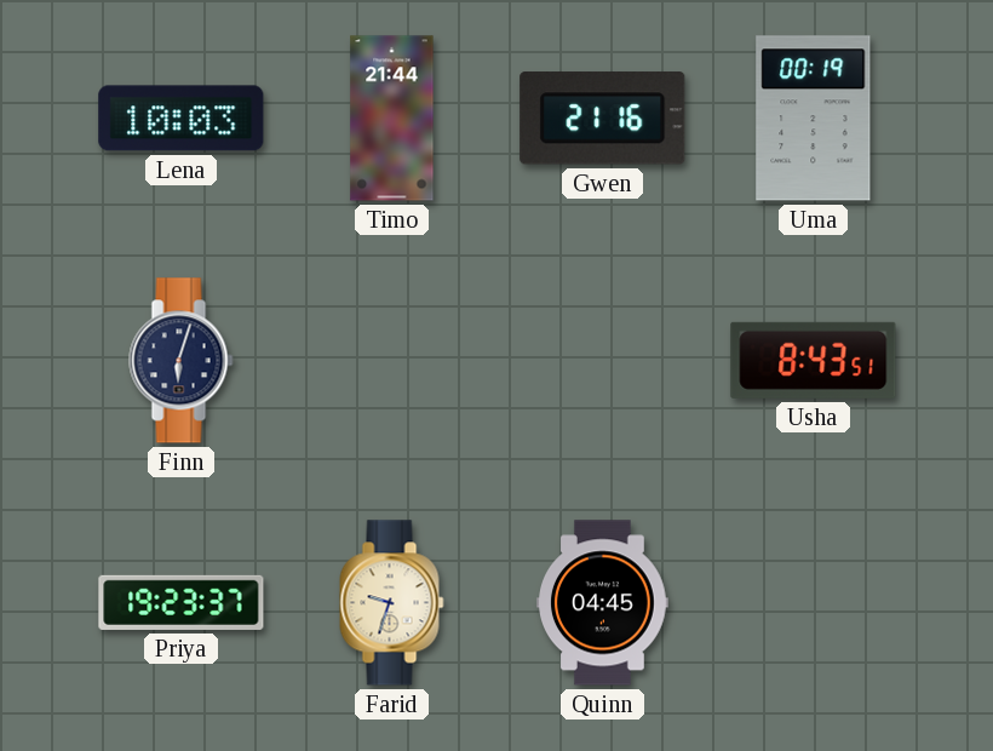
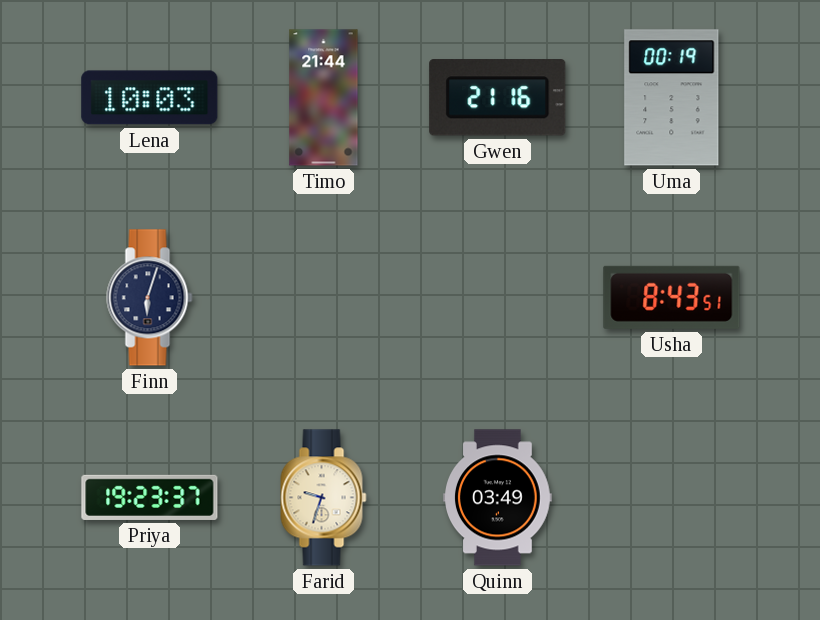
Quinn: 04:45 -> 03:49 (498, 498)
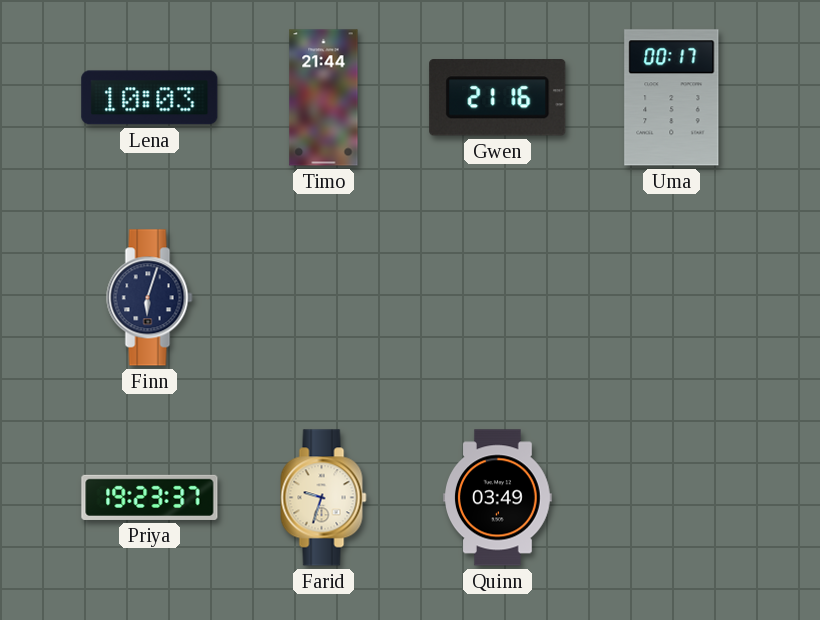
Uma: 00:19 -> 00:17 (672, 98)
Usha: 8:43 -> none (672, 297)
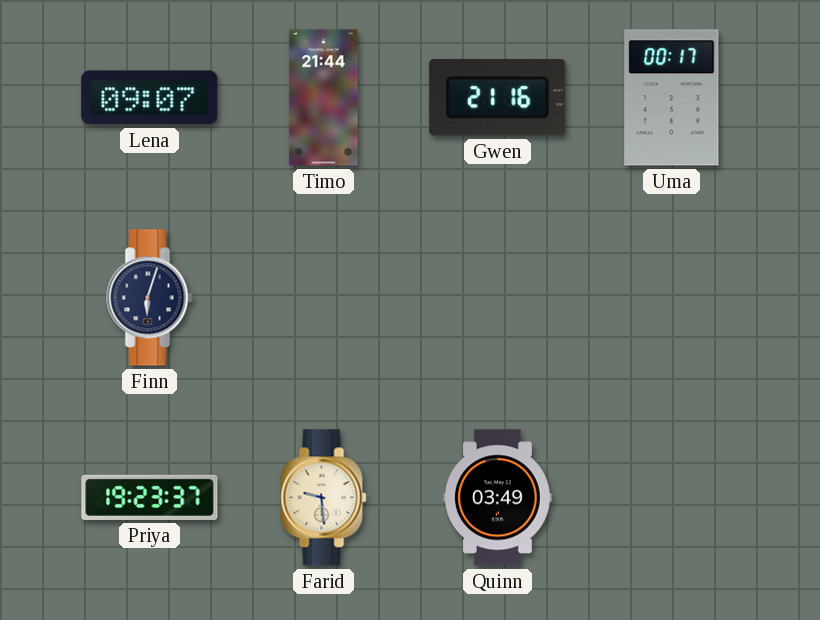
Lena: 10:03 -> 09:07 (150, 98)
Farid: 9:33 -> 9:29 (324, 498)
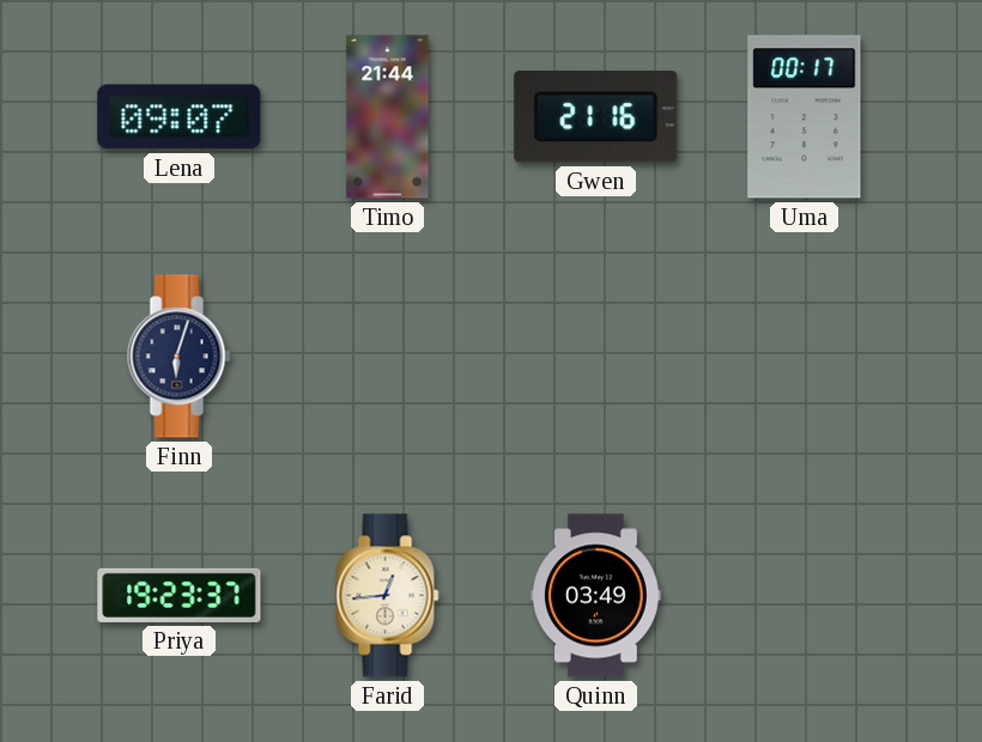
Farid: 9:29 -> 12:44 (388, 596)
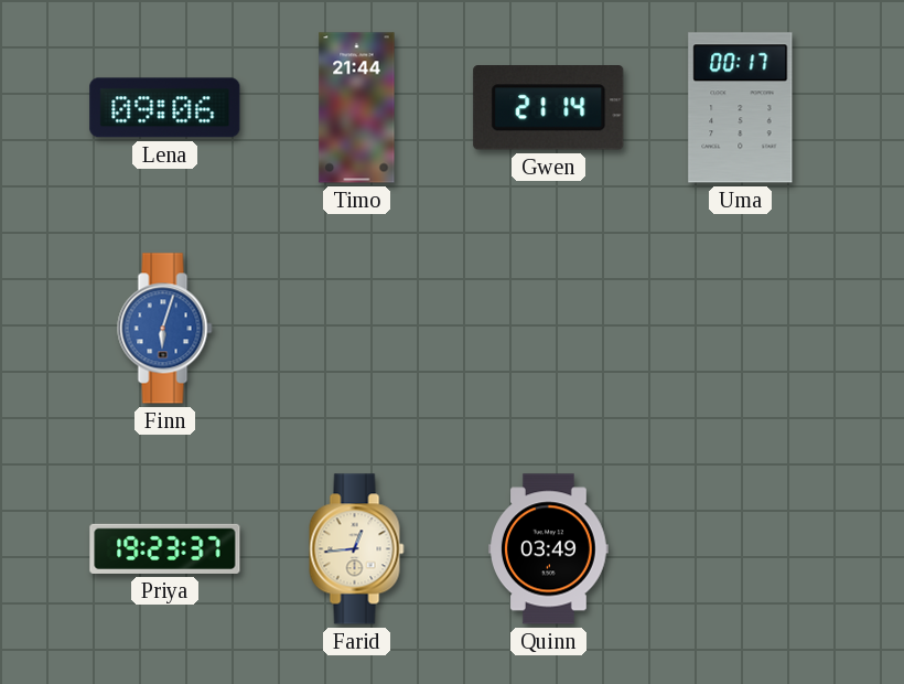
Lena: 09:07 -> 09:06 (165, 108)
Gwen: 21:16 -> 21:14 (549, 108)
Finn dial: navy -> blue (165, 329)
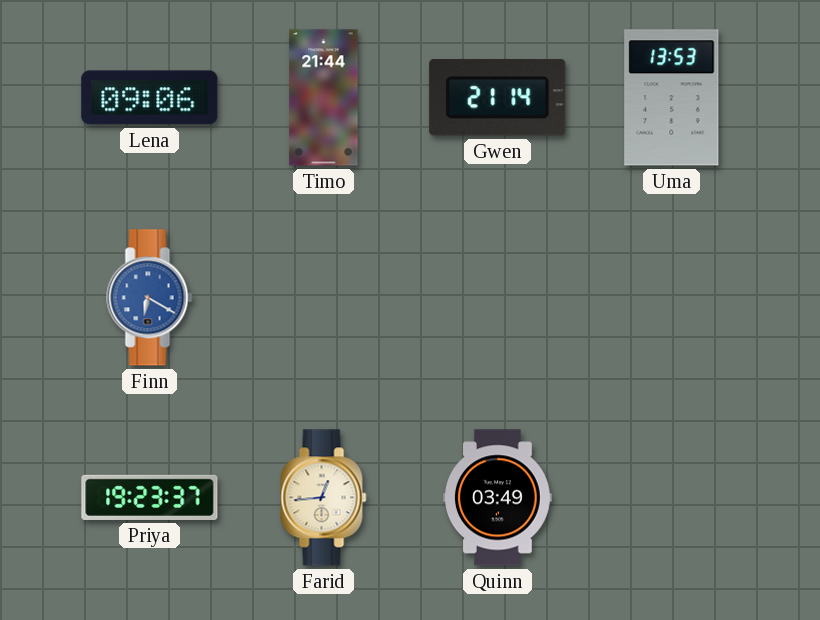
Uma: 00:17 -> 13:53 (672, 98)
Finn: 6:03 -> 6:20 (150, 298)
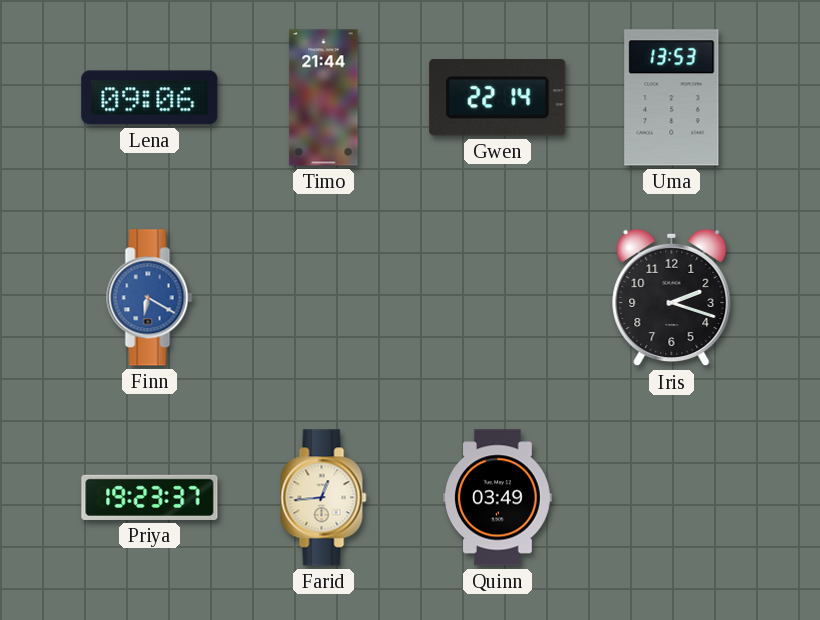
Gwen: 21:14 -> 22:14 (498, 98)
Iris: none -> 2:18 (672, 298)
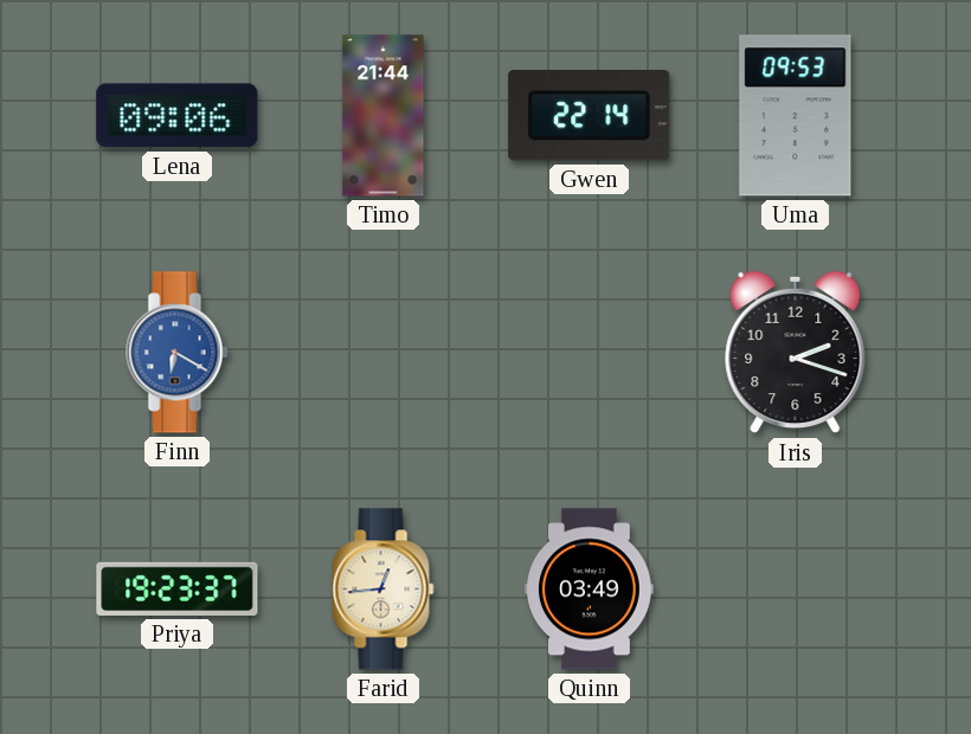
Uma: 13:53 -> 09:53 (796, 116)
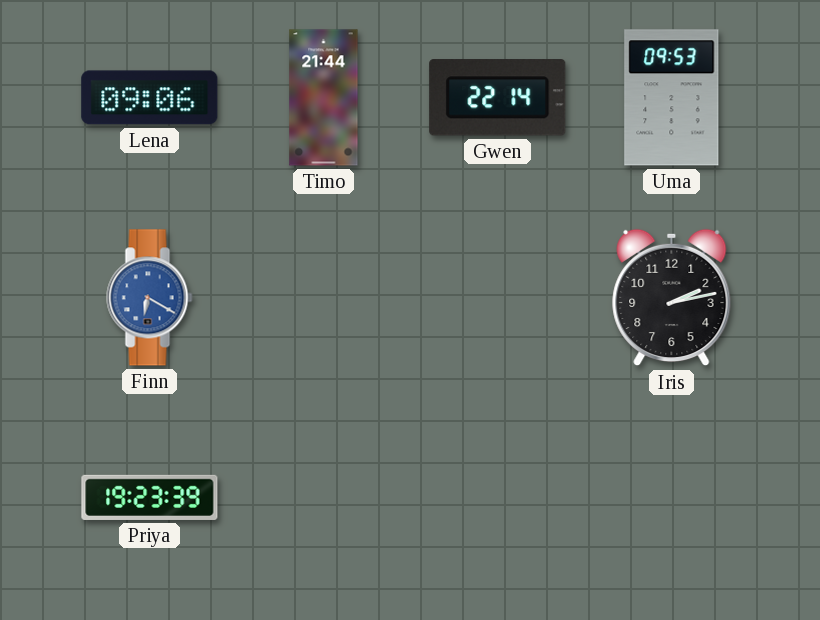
Iris: 2:18 -> 2:13 (672, 298)
Priya: 19:23:37 -> 19:23:39 (150, 497)
Farid: 12:44 -> none (384, 590)
Quinn: 03:49 -> none (590, 590)
